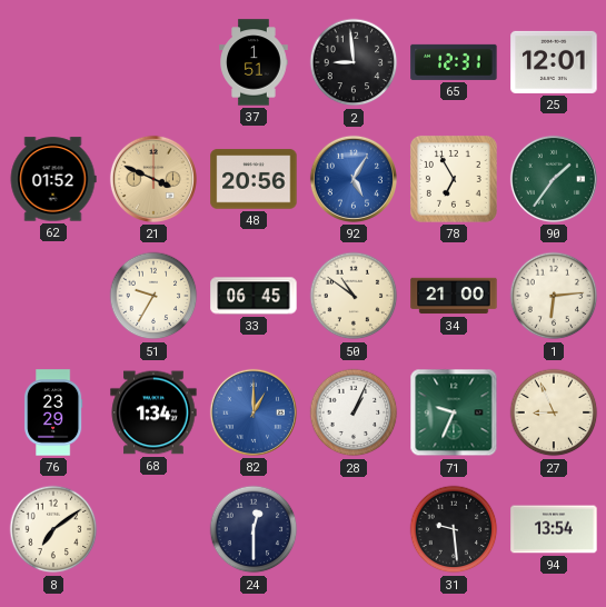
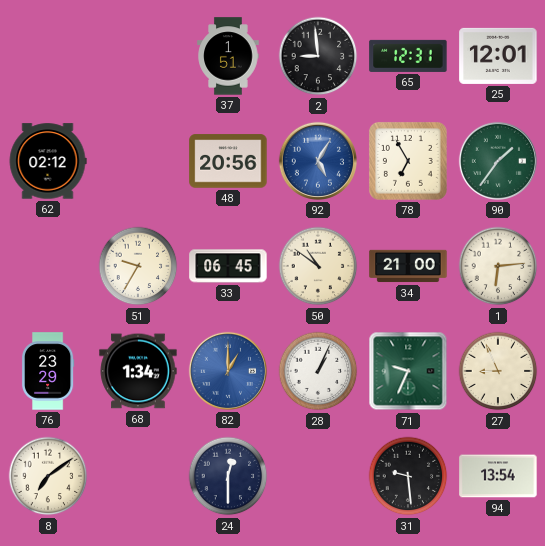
62: 01:52 -> 02:12 (48, 161)
21: 3:49 -> none (153, 179)
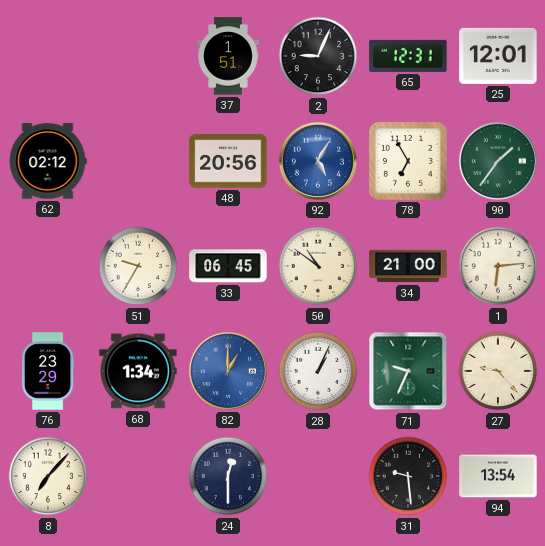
2: 8:59 -> 9:04 (318, 56)
27: 8:56 -> 9:23 (498, 371)
8: 7:09 -> 7:07 (48, 476)
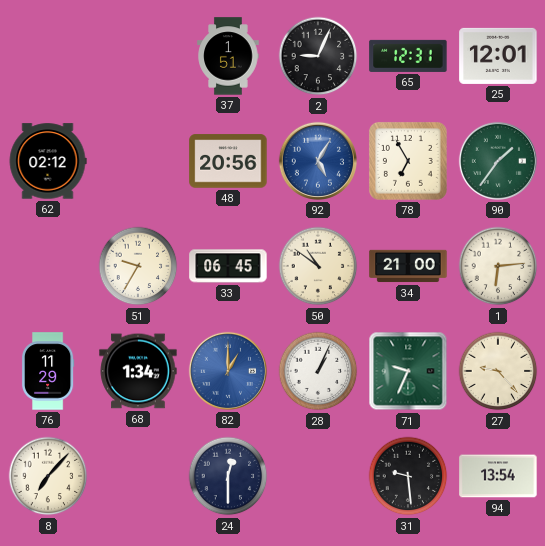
76: 23:29 -> 11:29 (48, 371)
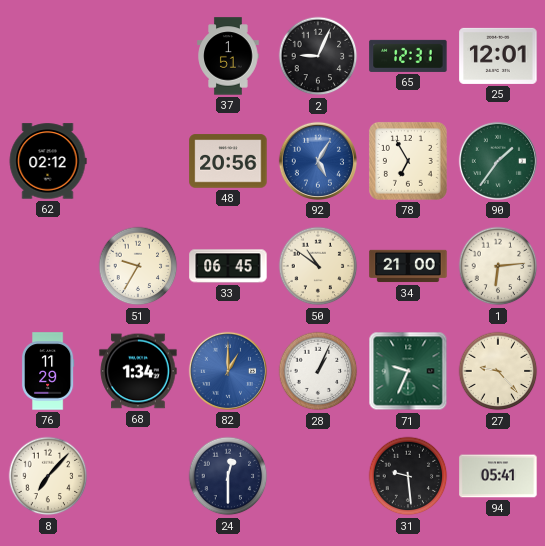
94: 13:54 -> 05:41 (498, 476)
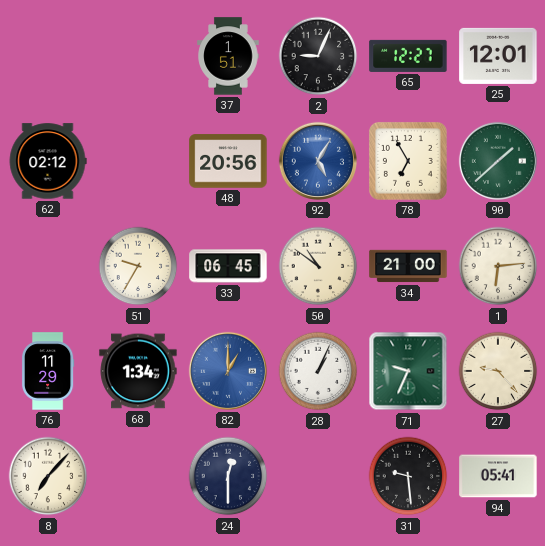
65: 12:31 -> 12:27 (408, 56)
90: 1:36 -> 1:38 (498, 161)
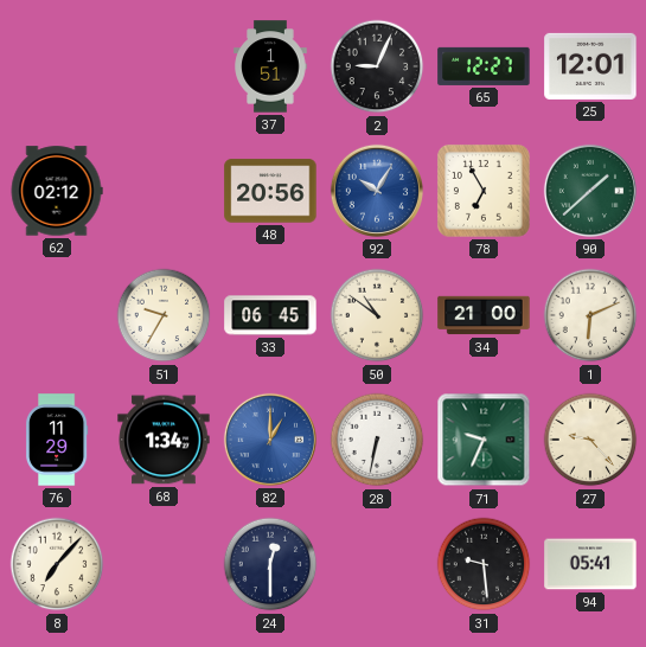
92: 5:05 -> 10:05 (377, 191)
1: 6:14 -> 6:11 (590, 315)
28: 1:04 -> 6:32 (377, 440)
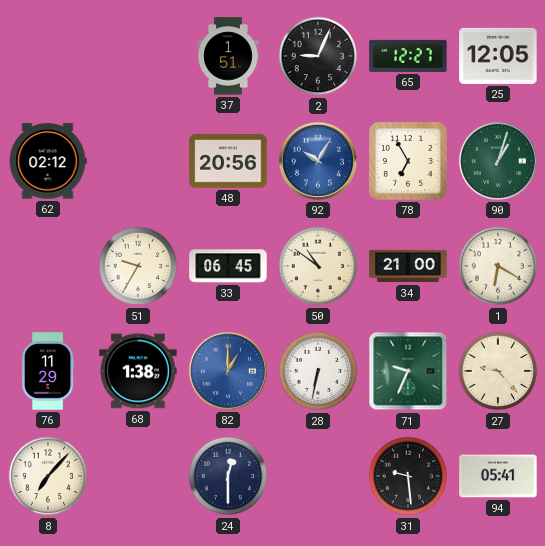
25: 12:01 -> 12:05 (498, 56)
90: 1:38 -> 1:03 (498, 161)
1: 6:11 -> 6:20 (498, 266)
68: 1:34 -> 1:38 (138, 371)
